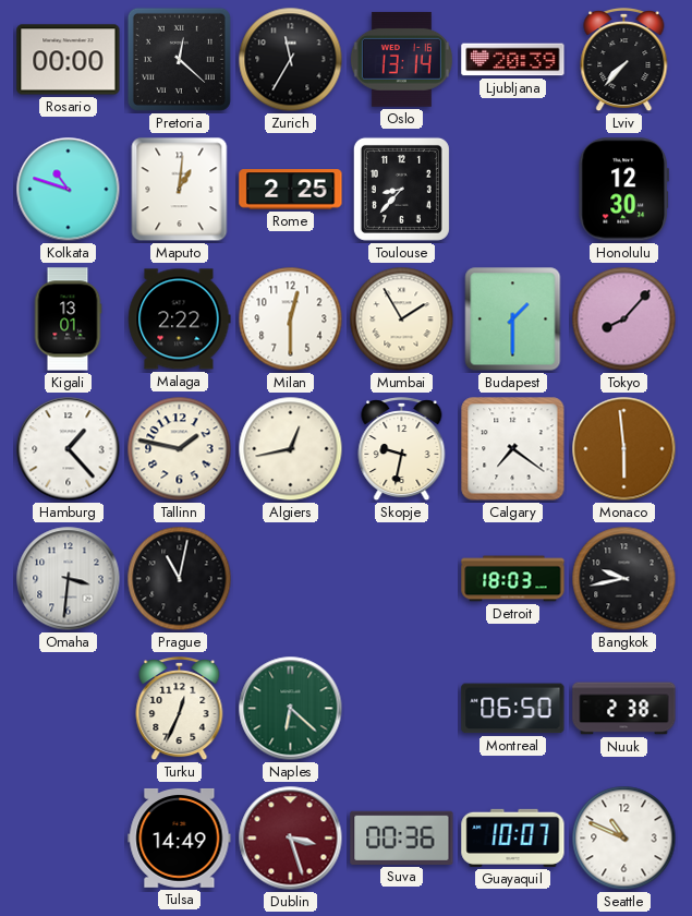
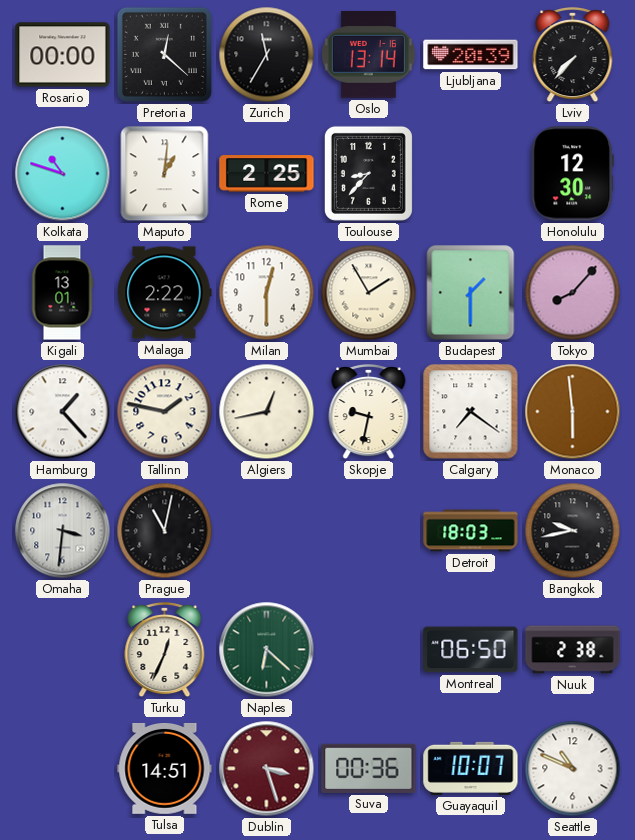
Tulsa: 14:49 -> 14:51 (165, 768)
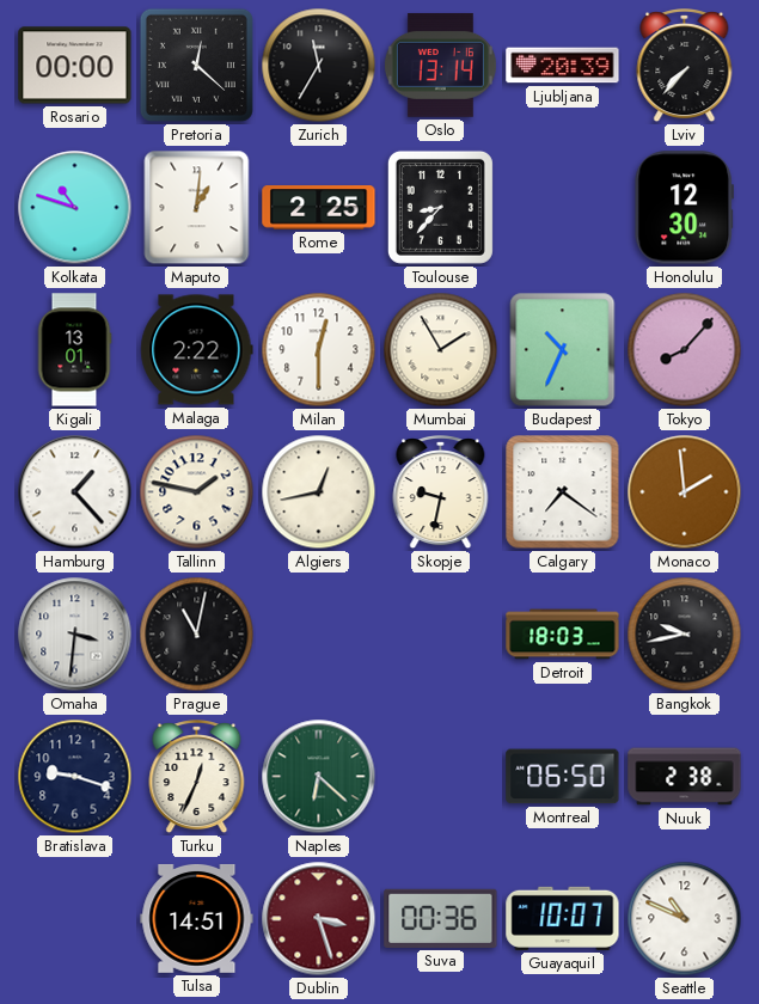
Budapest: 1:30 -> 10:34 (563, 350)
Monaco: 5:59 -> 1:59 (685, 492)
Bratislava: none -> 9:18 (75, 777)
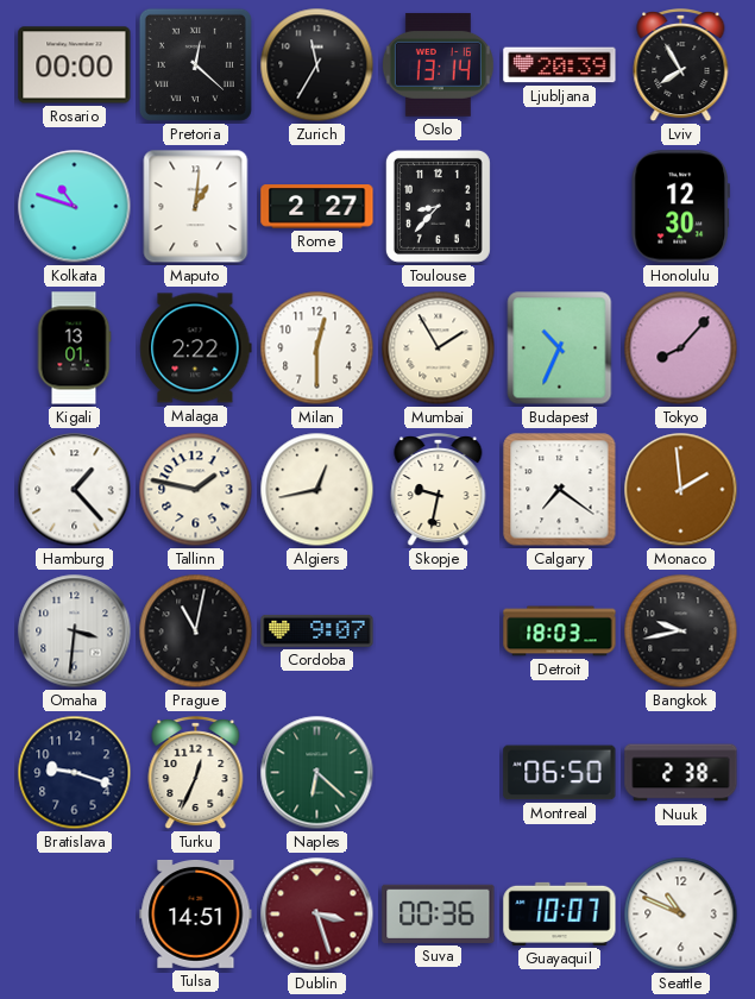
Lviv: 7:37 -> 7:55 (681, 67)
Rome: 2:25 -> 2:27 (317, 207)
Cordoba: none -> 9:07 (317, 630)
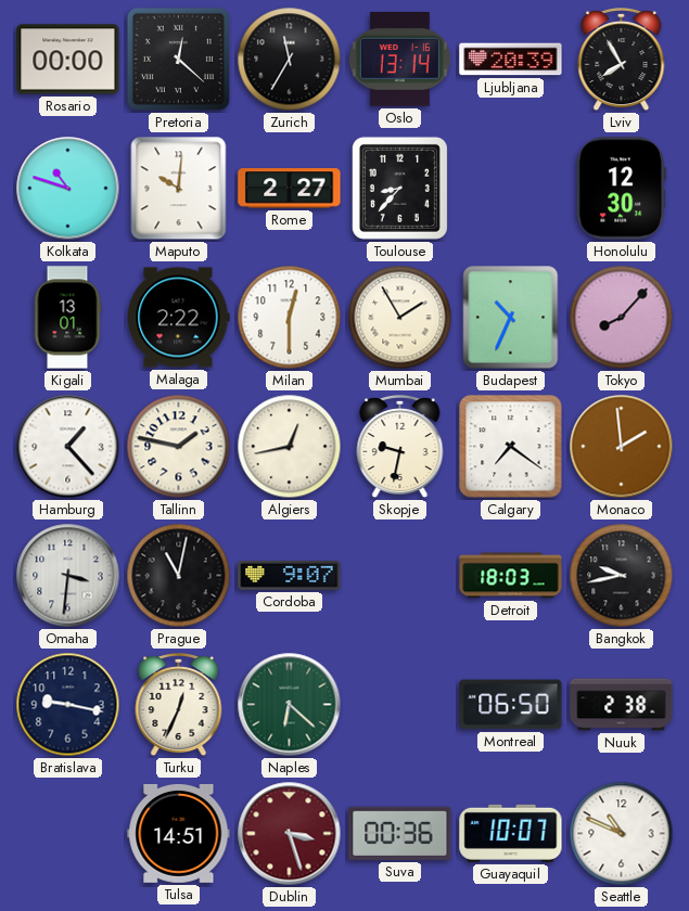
Maputo: 1:01 -> 10:01 (179, 189)
Bratislava: 9:18 -> 9:17 (68, 705)
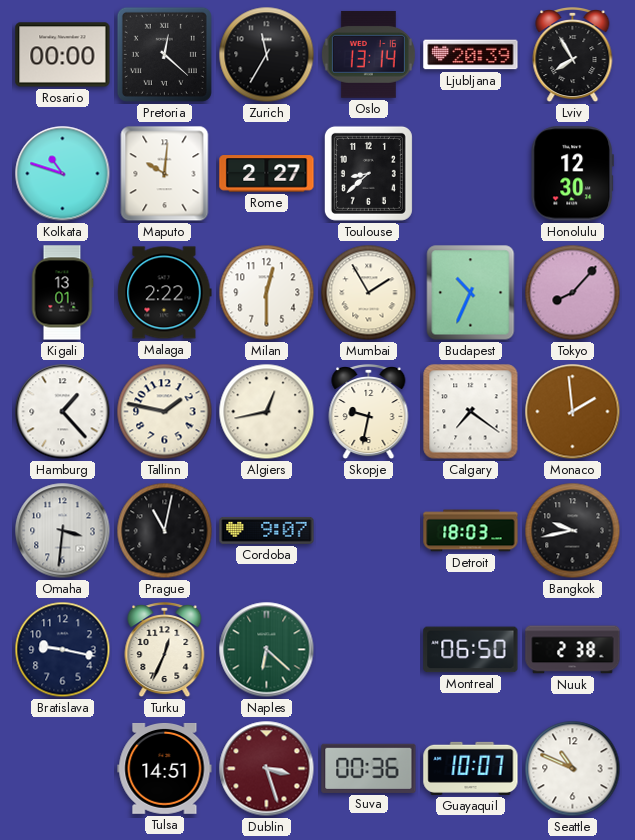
Toulouse: 8:37 -> 8:38 (368, 173)
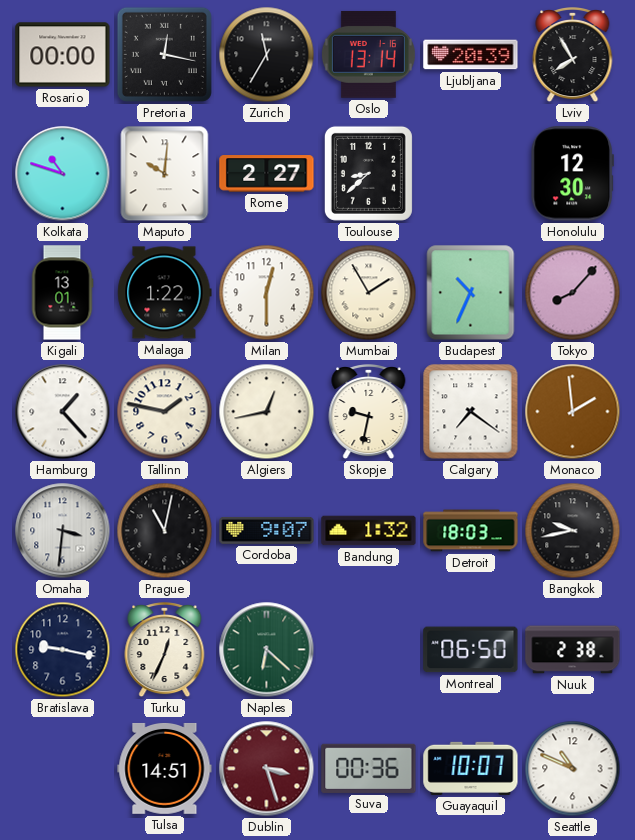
Pretoria: 12:22 -> 12:17 (164, 54)
Malaga: 2:22 -> 1:22 (165, 293)
Bandung: none -> 1:32 (369, 531)
